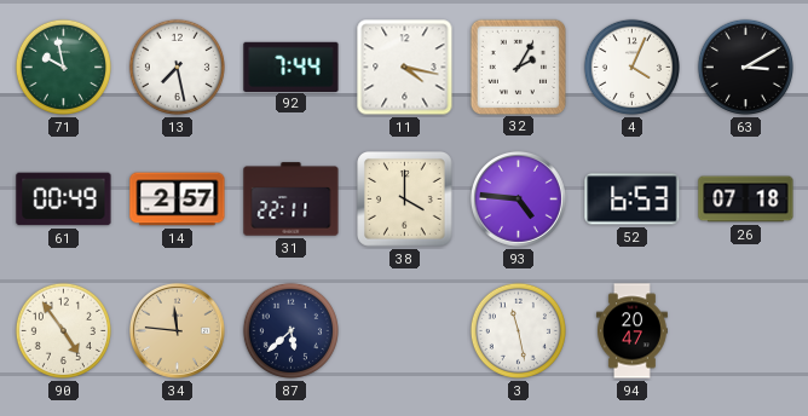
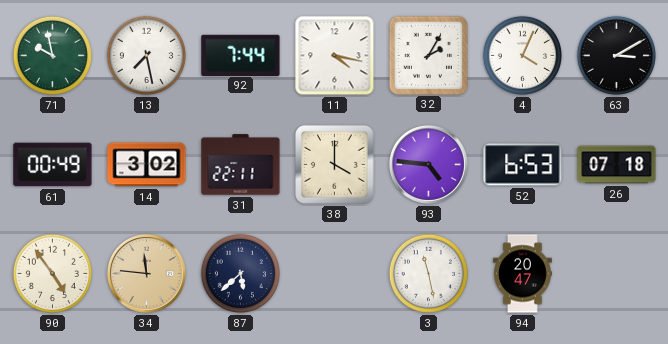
14: 2:57 -> 3:02 (147, 165)
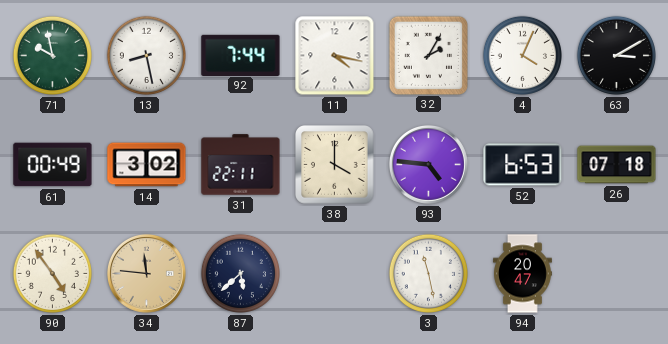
13: 7:28 -> 8:28 (146, 55)
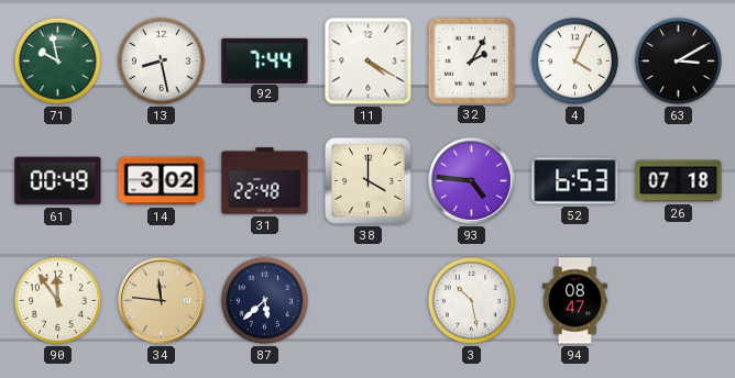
11: 4:17 -> 4:20 (369, 62)
31: 22:11 -> 22:48 (265, 181)
90: 4:54 -> 11:54 (57, 300)
3: 11:28 -> 10:28 (471, 300)
94: 20:47 -> 08:47 (575, 301)
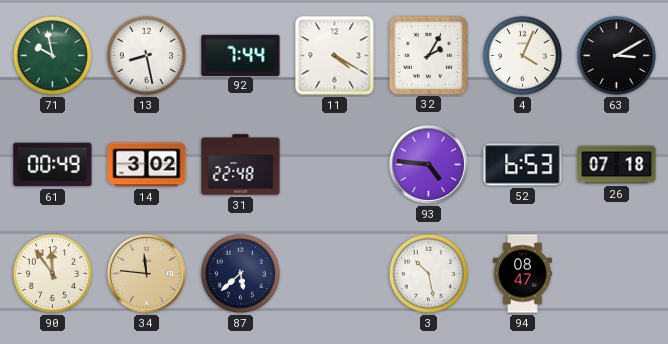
38: 4:00 -> none (369, 181)
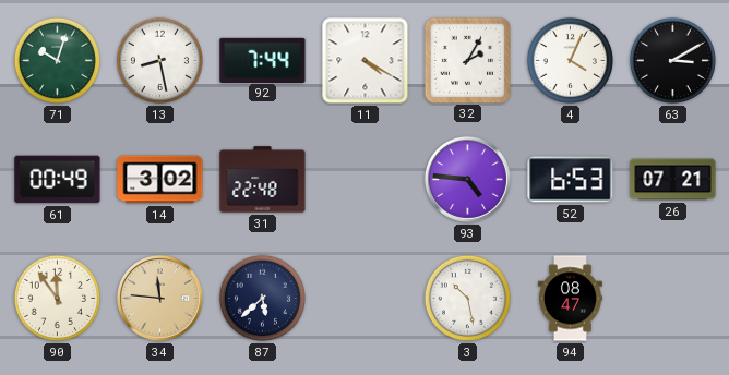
71: 9:58 -> 10:03 (57, 60)
26: 07:18 -> 07:21 (673, 180)
